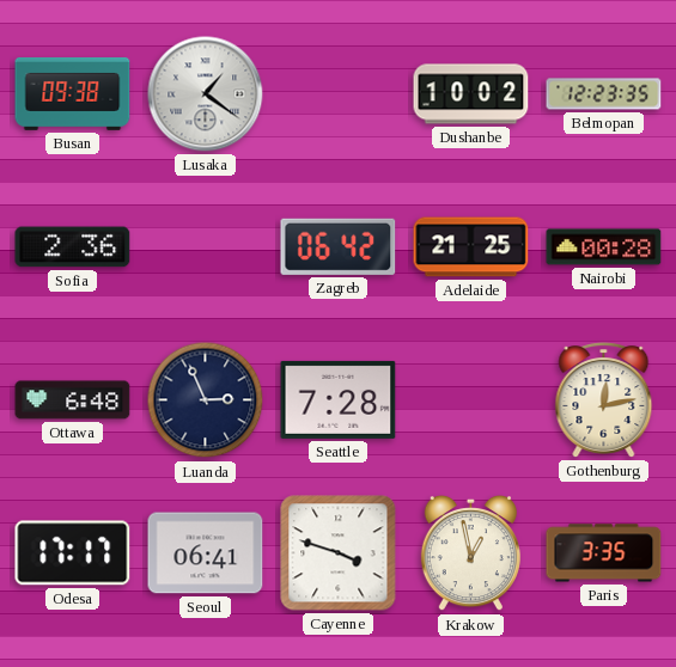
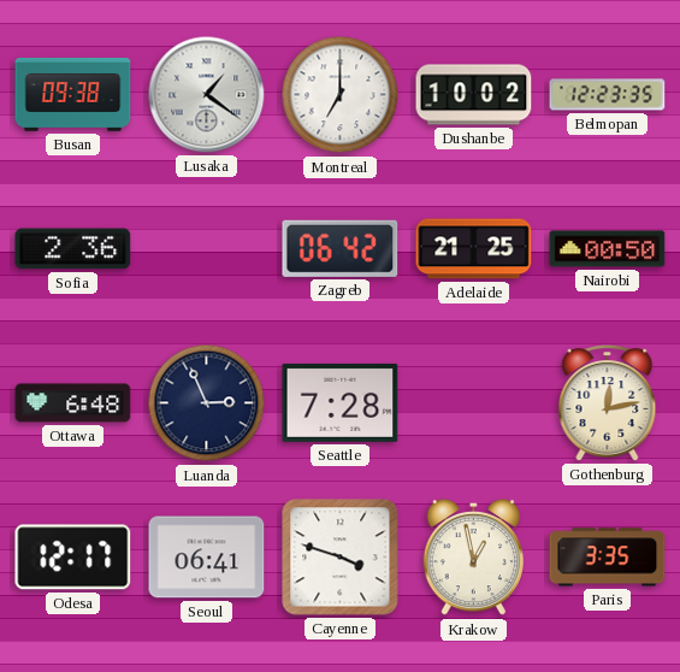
Montreal: none -> 7:00 (341, 95)
Nairobi: 00:28 -> 00:50 (608, 249)
Odesa: 17:17 -> 12:17 (73, 558)
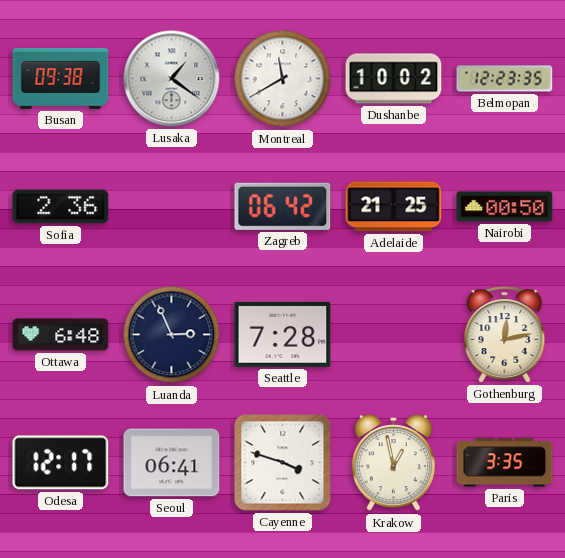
Montreal: 7:00 -> 11:40 (283, 79)
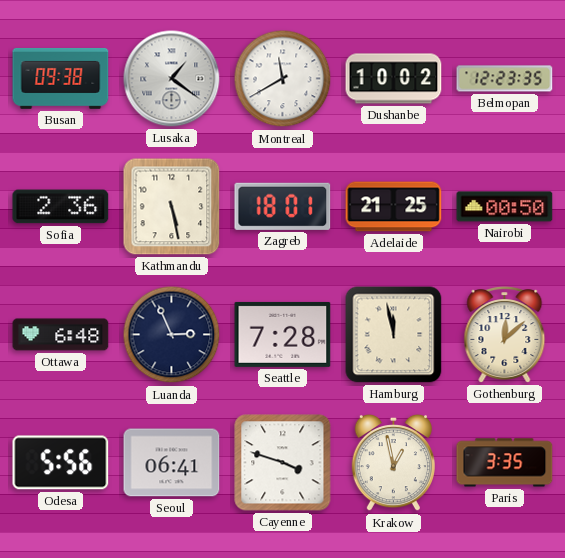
Kathmandu: none -> 5:28 (172, 207)
Zagreb: 06:42 -> 18:01 (283, 206)
Hamburg: none -> 11:58 (394, 335)
Gothenburg: 12:13 -> 12:08 (505, 335)
Odesa: 12:17 -> 5:56 (61, 463)
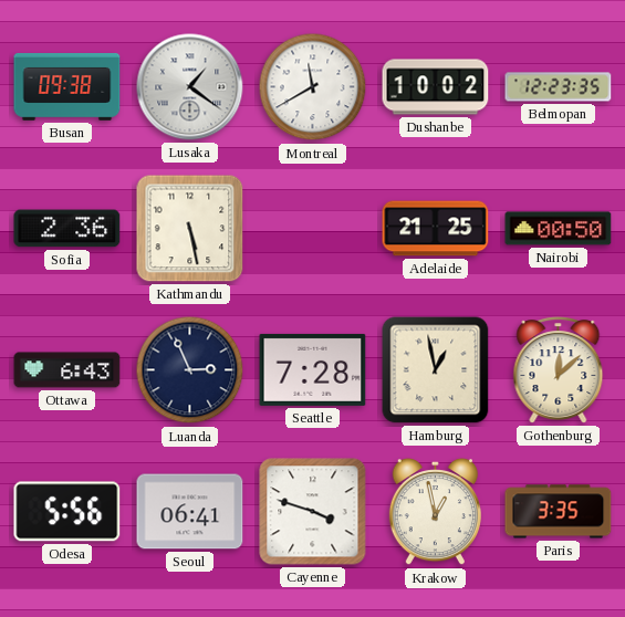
Zagreb: 18:01 -> none (283, 206)
Ottawa: 6:48 -> 6:43 (67, 370)
Hamburg: 11:58 -> 12:58 (436, 370)
